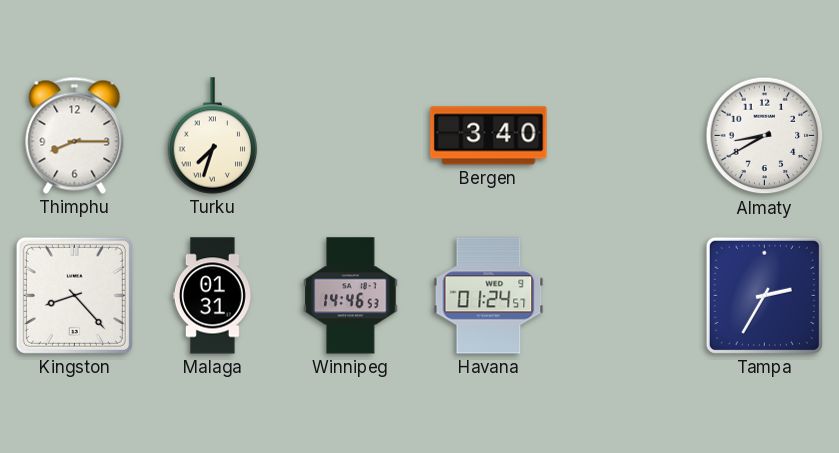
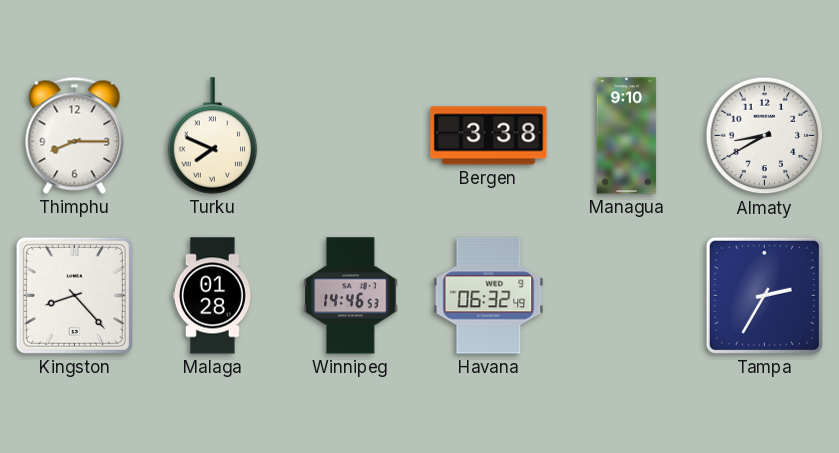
Turku: 7:33 -> 7:49 (213, 136)
Bergen: 3:40 -> 3:38 (489, 136)
Managua: none -> 9:10 (627, 136)
Malaga: 01:31 -> 01:28 (212, 296)
Havana: 01:24 -> 06:32 (489, 296)
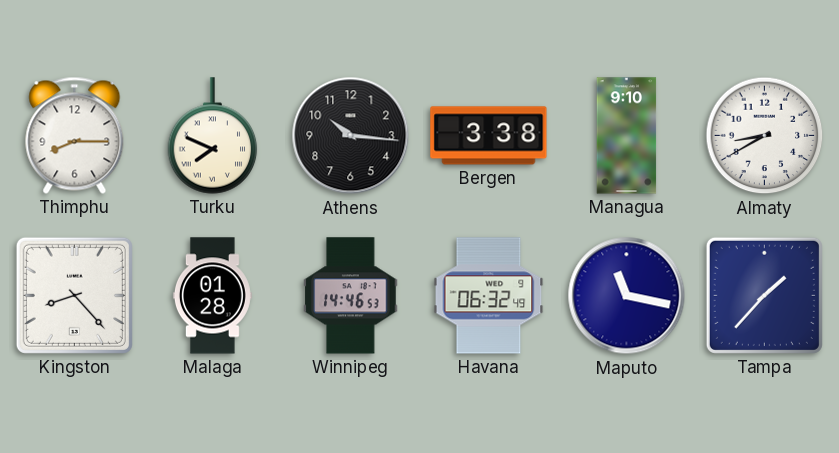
Athens: none -> 10:16 (351, 136)
Maputo: none -> 11:17 (627, 296)
Tampa: 2:35 -> 1:37 (764, 295)
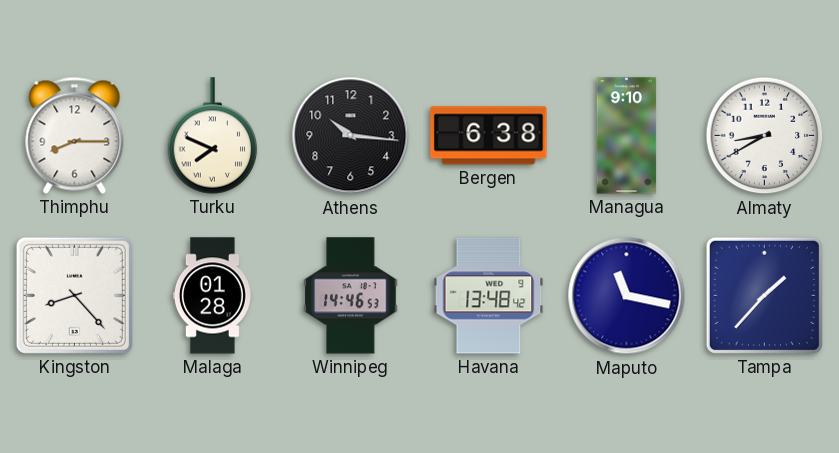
Bergen: 3:38 -> 6:38 (489, 136)
Havana: 06:32 -> 13:48 (489, 296)
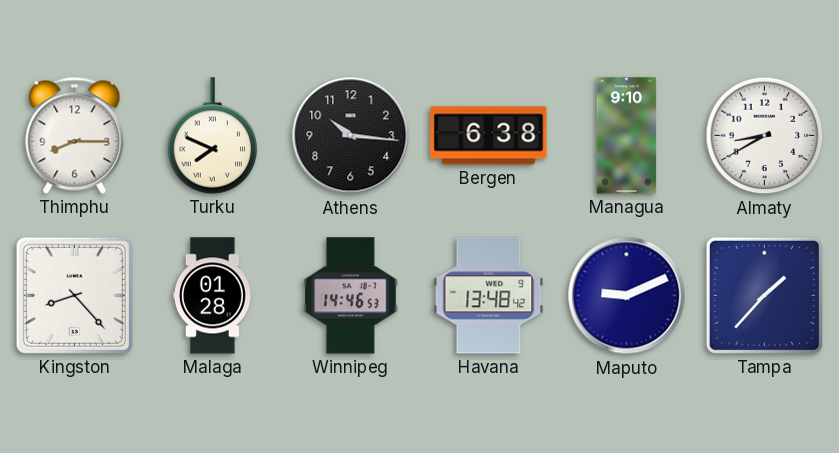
Maputo: 11:17 -> 9:11 (627, 296)
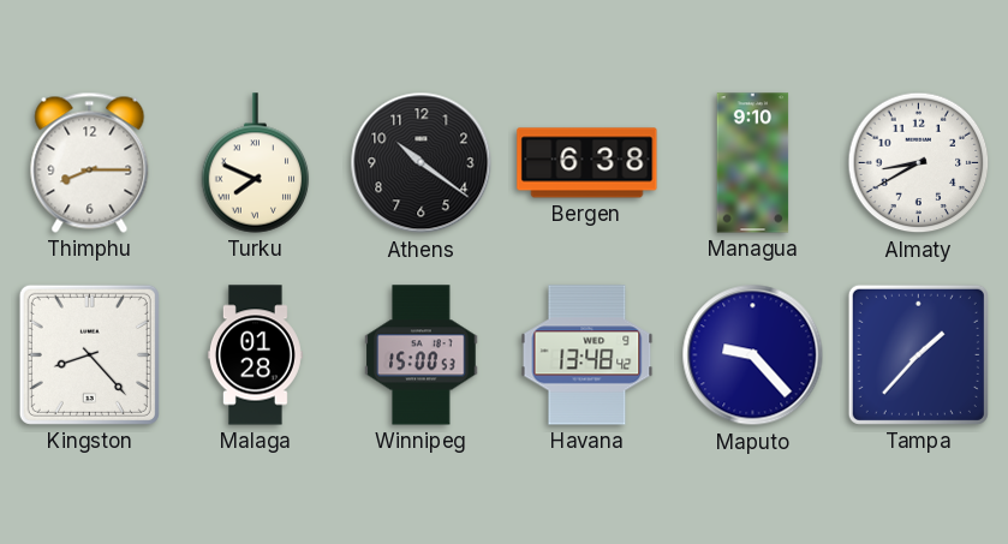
Athens: 10:16 -> 10:21 (422, 163)
Winnipeg: 14:46 -> 15:00 (422, 355)
Maputo: 9:11 -> 9:23 (753, 355)
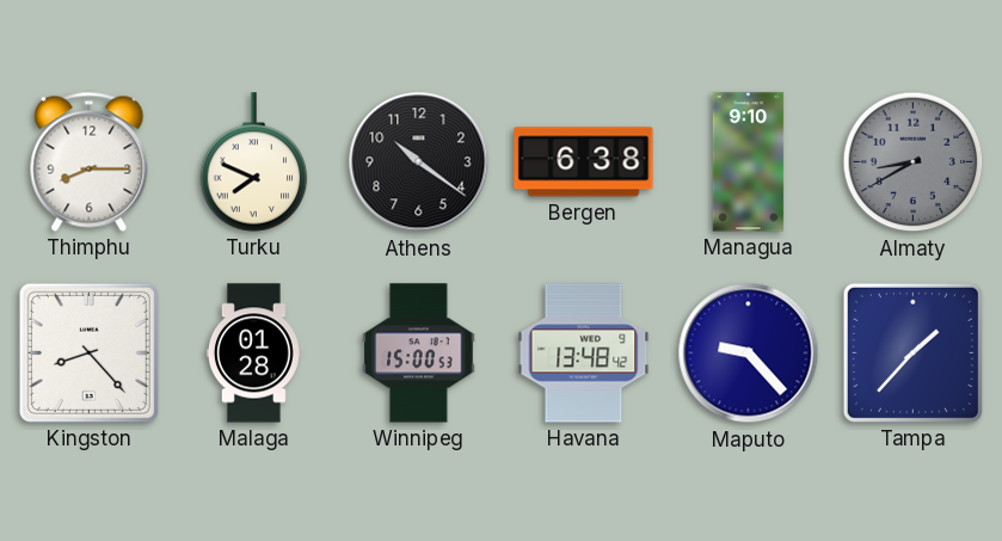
Almaty dial: white -> grey (914, 162)
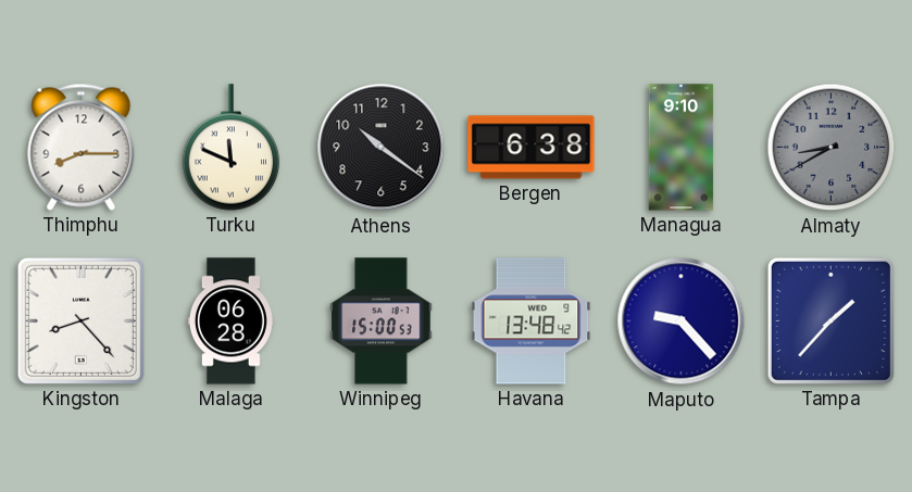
Turku: 7:49 -> 11:49 (232, 148)
Malaga: 01:28 -> 06:28 (230, 321)
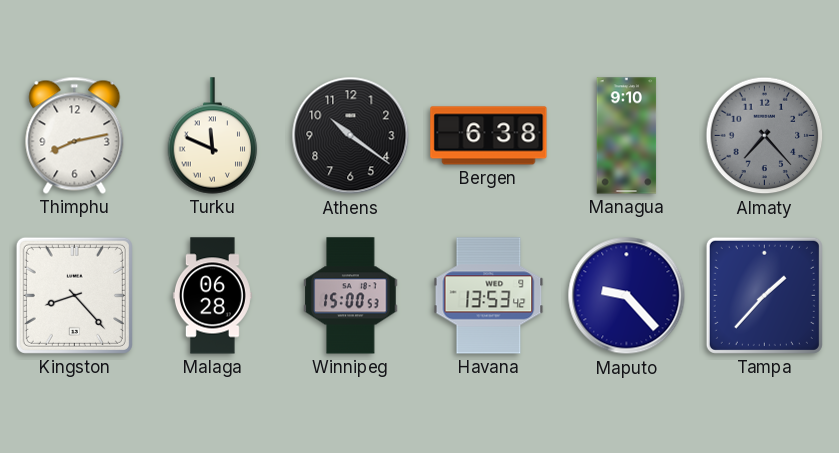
Thimphu: 8:15 -> 8:13 (75, 135)
Almaty: 8:40 -> 7:23 (765, 136)
Havana: 13:48 -> 13:53 (489, 296)
